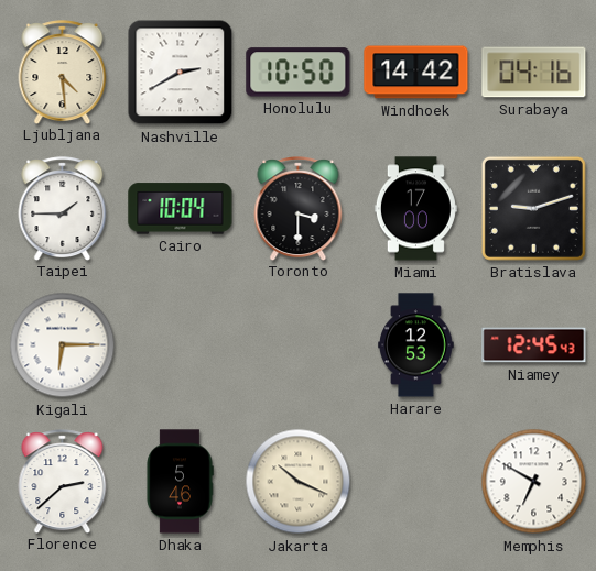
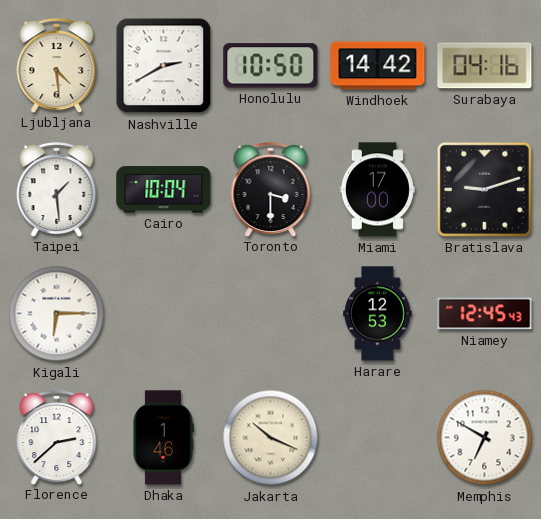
Taipei: 1:45 -> 1:29 (57, 189)
Dhaka: 5:46 -> 1:46 (163, 438)
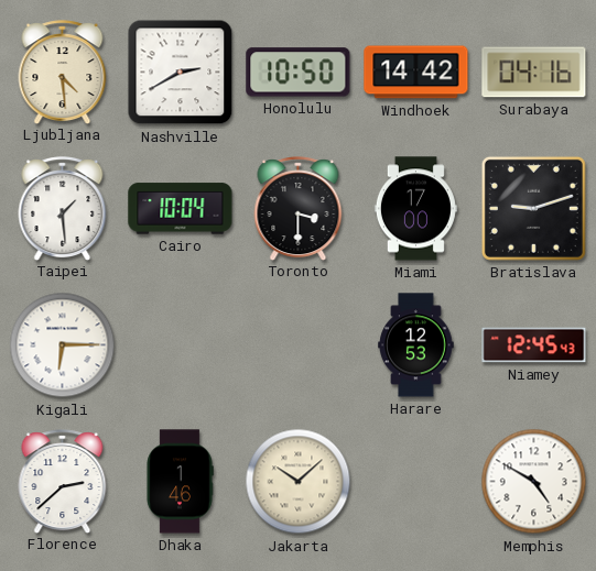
Jakarta: 10:19 -> 10:08 (299, 482)
Memphis: 6:50 -> 4:50 (534, 482)
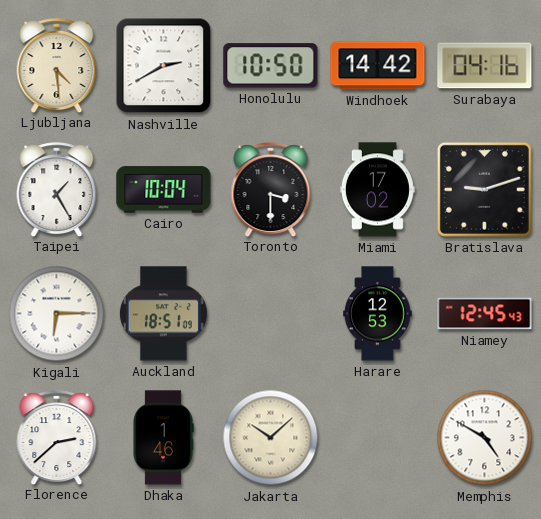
Taipei: 1:29 -> 1:25 (57, 189)
Miami: 17:00 -> 17:02 (377, 190)
Auckland: none -> 18:51 (163, 314)
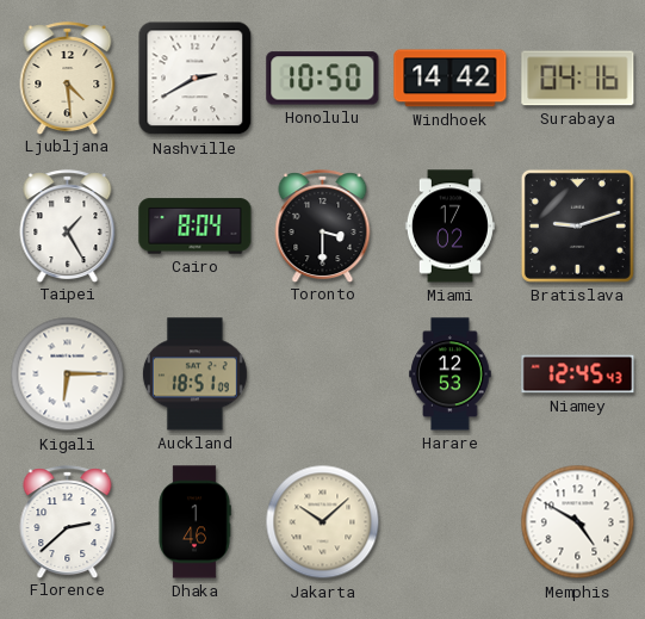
Cairo: 10:04 -> 8:04 (196, 227)
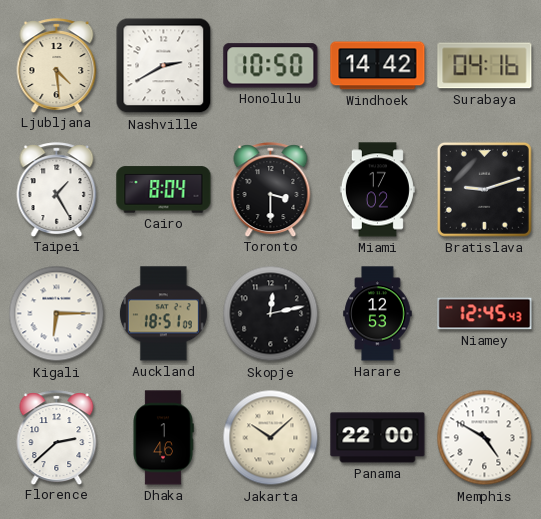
Skopje: none -> 12:13 (271, 314)
Panama: none -> 22:00 (378, 438)
